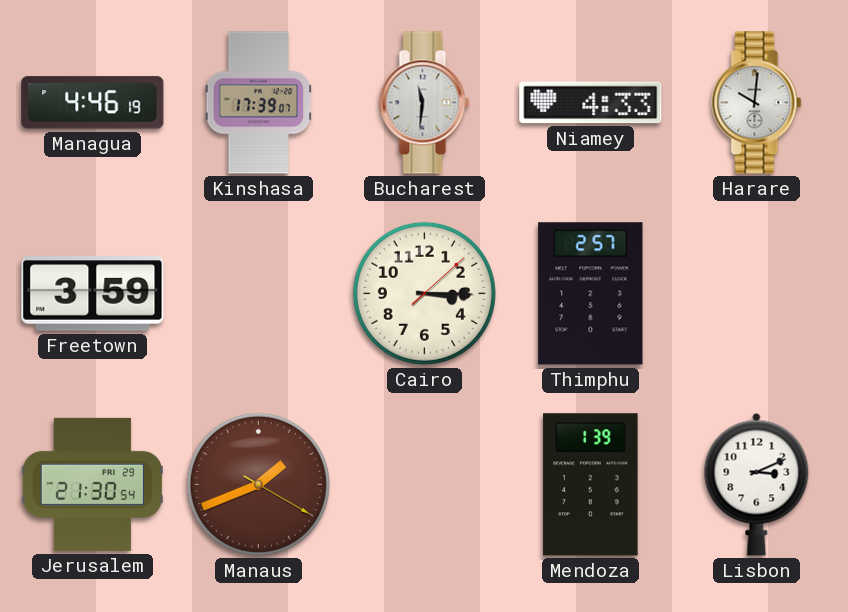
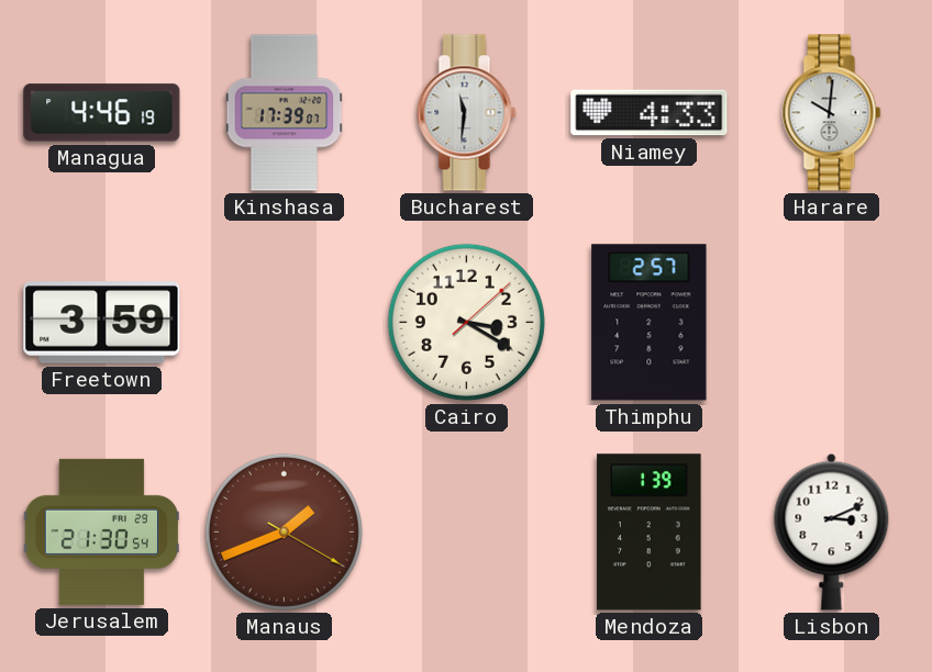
Cairo: 3:15 -> 3:20 (466, 322)
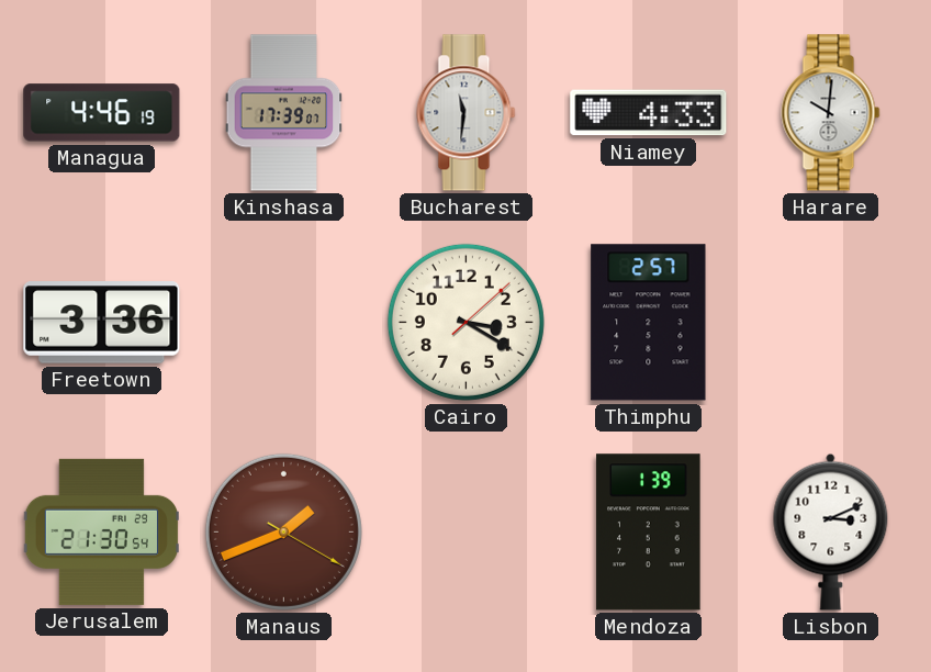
Freetown: 3:59 -> 3:36 (102, 323)
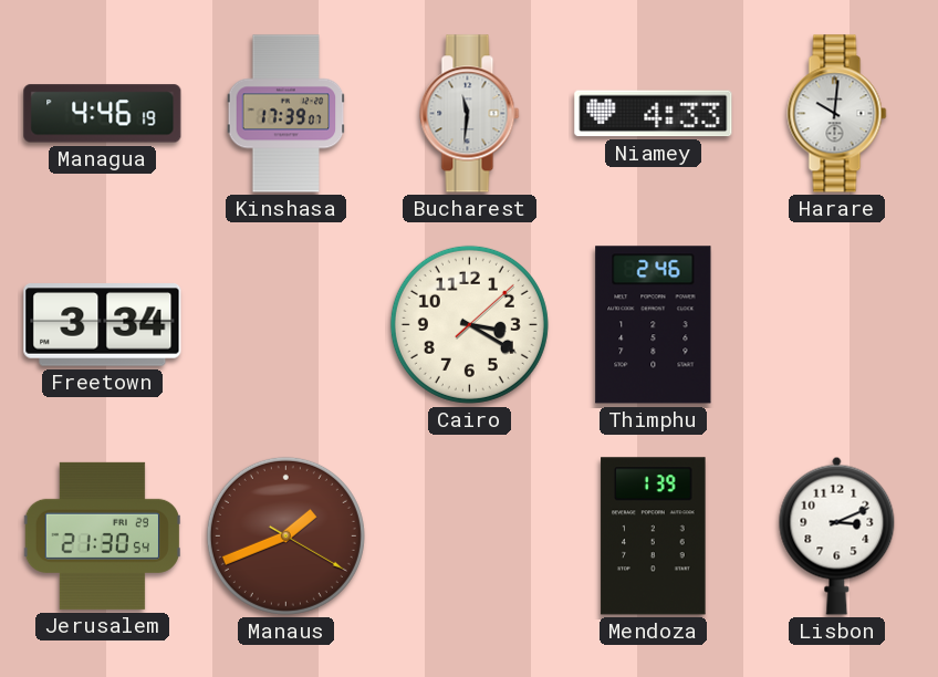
Freetown: 3:36 -> 3:34 (103, 325)
Thimphu: 2:57 -> 2:46 (654, 325)
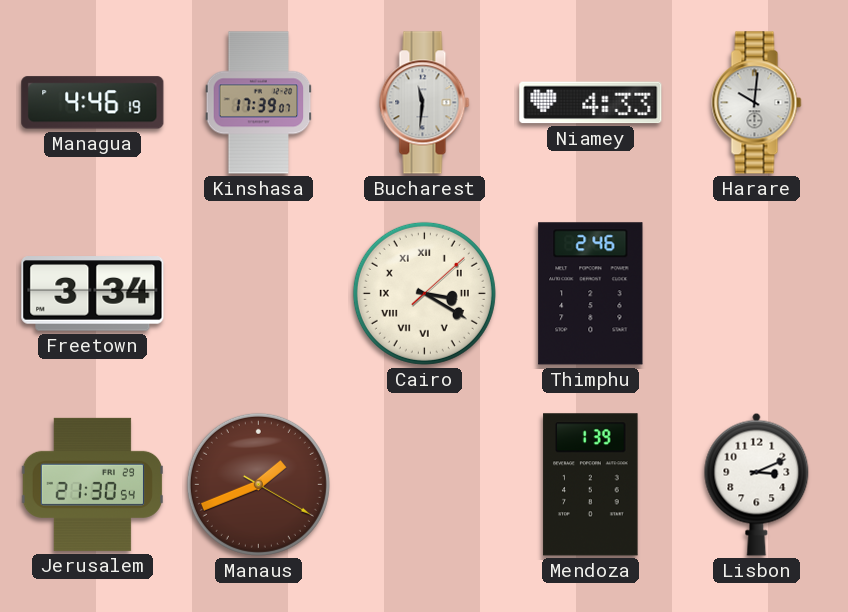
Cairo numerals: Arabic -> Roman (424, 293)
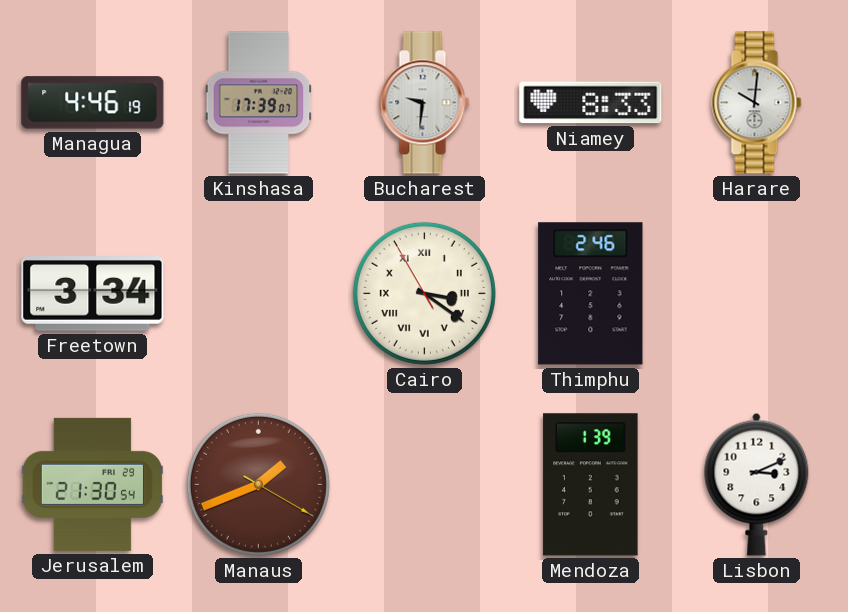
Bucharest: 11:31 -> 9:31 (425, 103)
Niamey: 4:33 -> 8:33 (591, 103)
Cairo: 3:20:08 -> 3:20:55 (424, 293)
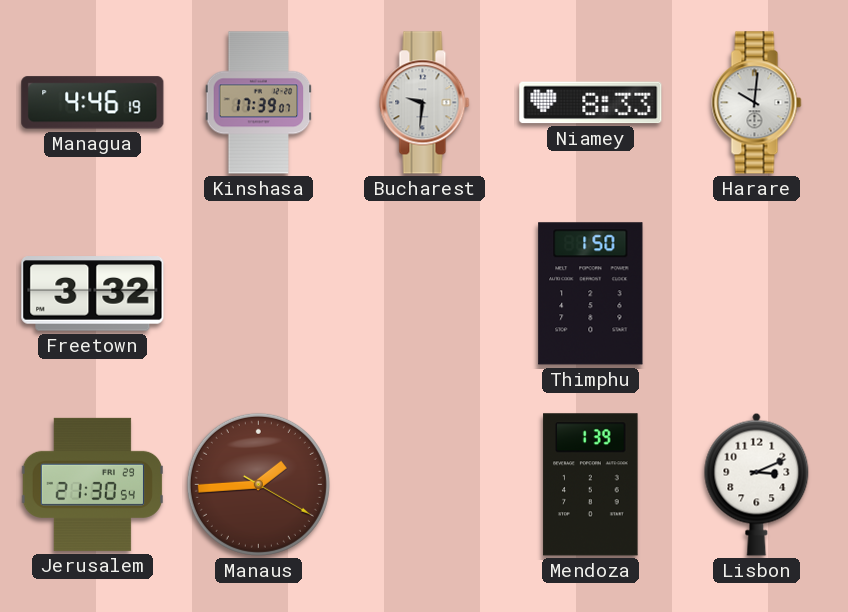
Freetown: 3:34 -> 3:32 (93, 294)
Cairo: 3:20 -> none (424, 293)
Thimphu: 2:46 -> 1:50 (591, 294)
Manaus: 1:41 -> 1:44 (258, 484)
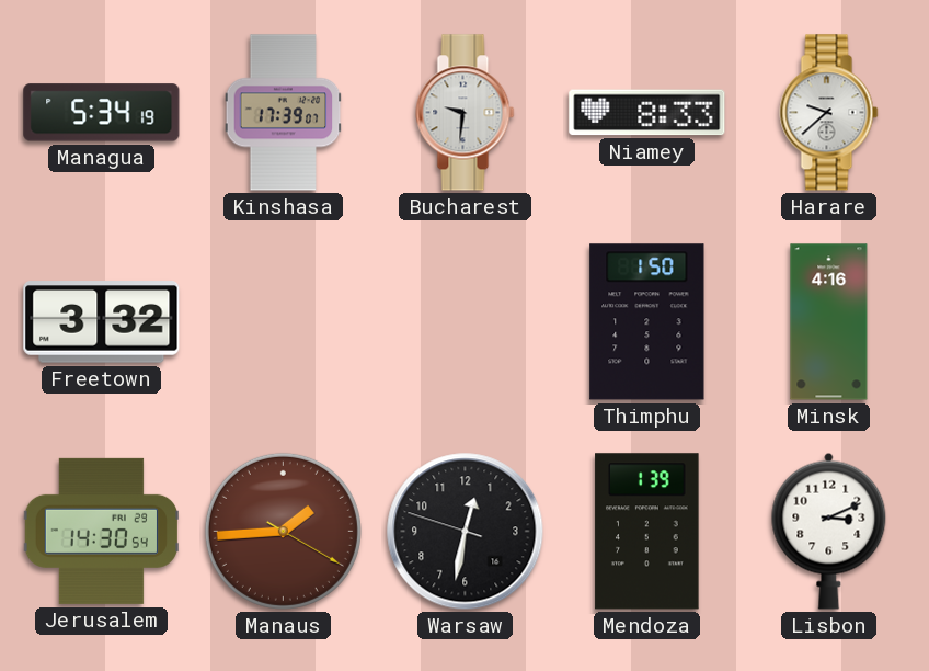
Managua: 4:46 -> 5:34 (102, 113)
Harare: 10:01 -> 9:38 (829, 113)
Minsk: none -> 4:16 (829, 322)
Jerusalem: 21:30 -> 14:30 (101, 531)
Warsaw: none -> 12:31 (466, 532)
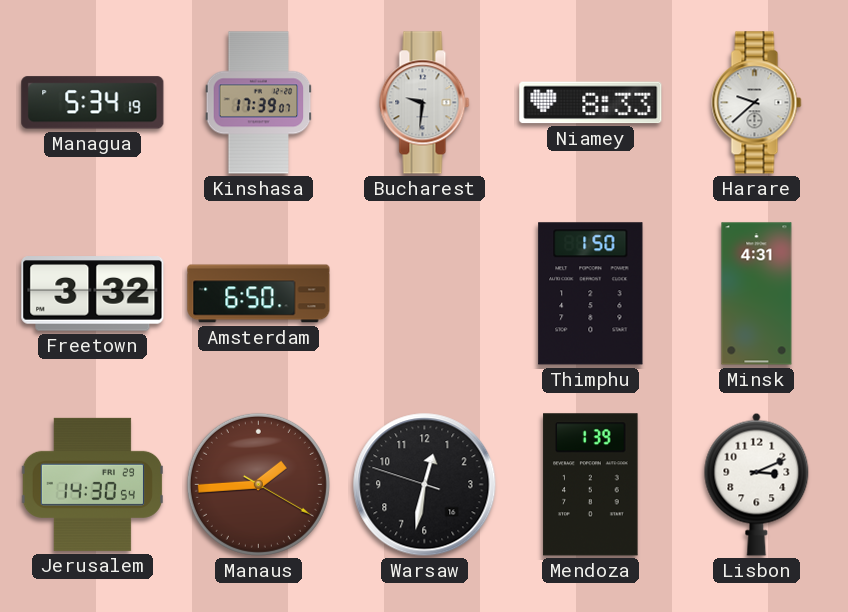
Amsterdam: none -> 6:50 (259, 294)
Minsk: 4:16 -> 4:31 (757, 294)
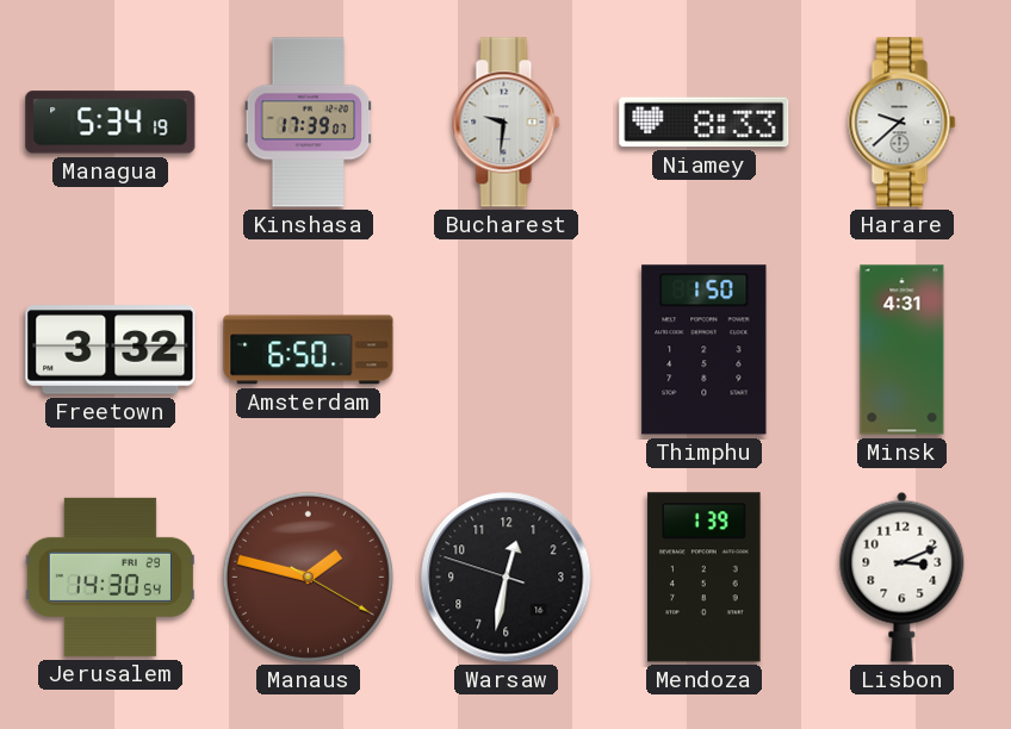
Manaus: 1:44 -> 1:47 (308, 577)
